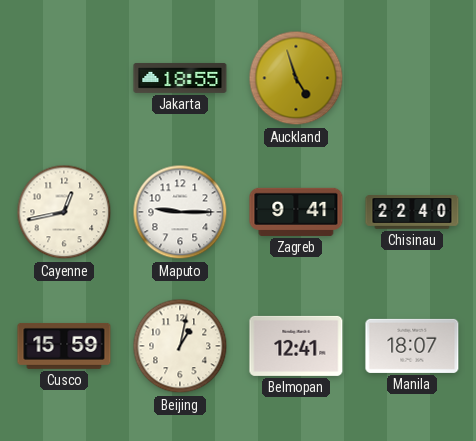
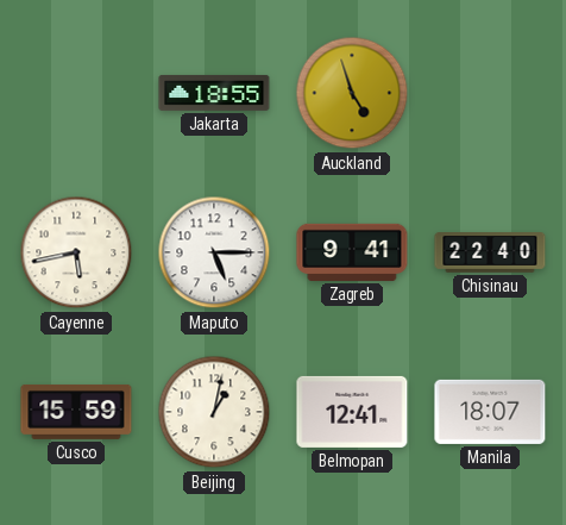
Cayenne: 12:43 -> 5:43 (76, 252)
Maputo: 9:15 -> 5:15 (214, 252)
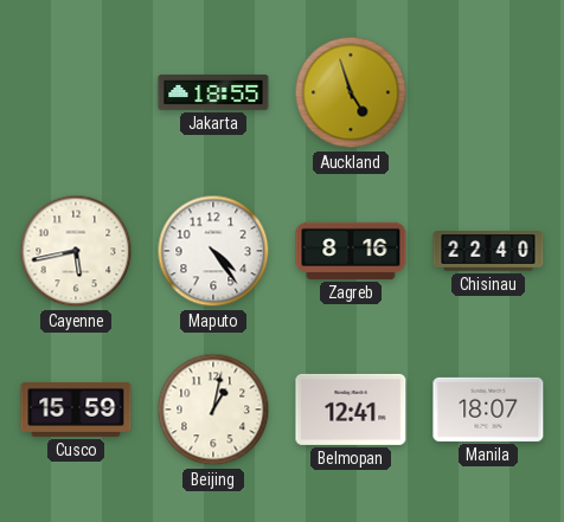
Maputo: 5:15 -> 4:24 (213, 251)
Zagreb: 9:41 -> 8:16 (351, 251)
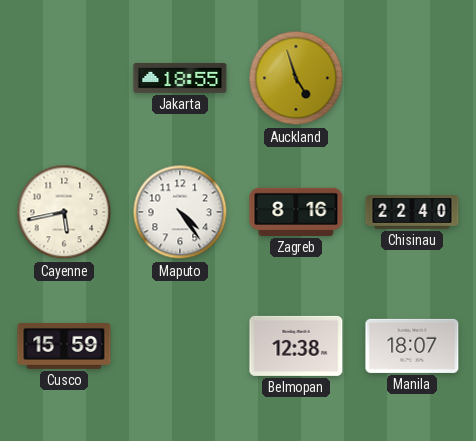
Beijing: 1:02 -> none (213, 410)
Belmopan: 12:41 -> 12:38 (296, 346)
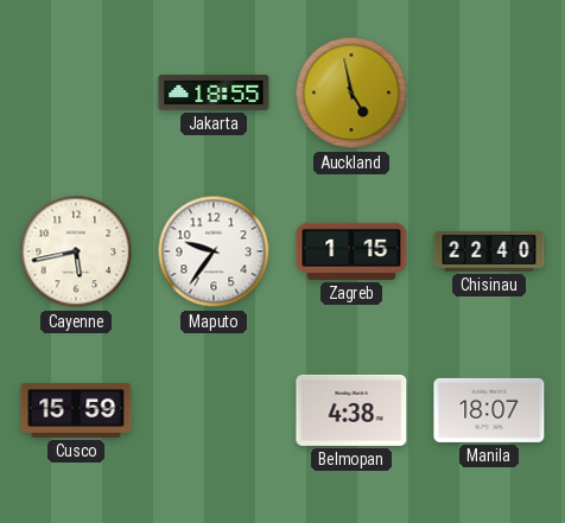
Auckland: 4:57 -> 4:58 (351, 93)
Maputo: 4:24 -> 9:36 (214, 251)
Zagreb: 8:16 -> 1:15 (351, 251)
Belmopan: 12:38 -> 4:38 (351, 410)
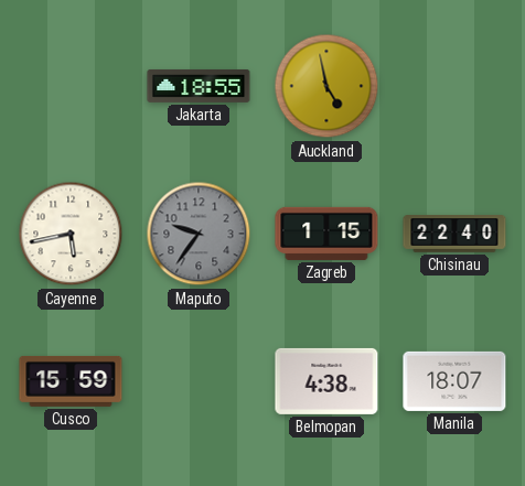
Maputo dial: white -> grey (199, 234)
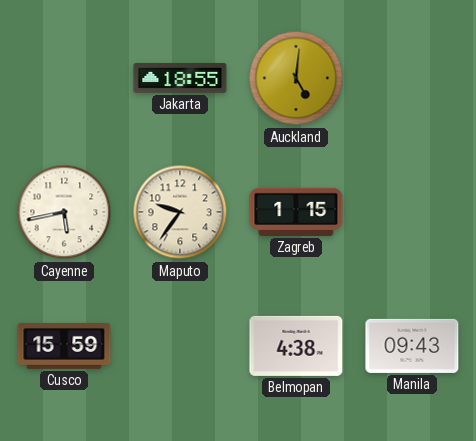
Auckland: 4:58 -> 5:01 (296, 78)
Maputo dial: grey -> cream (180, 212)
Chisinau: 22:40 -> none (454, 234)
Manila: 18:07 -> 09:43 (412, 346)
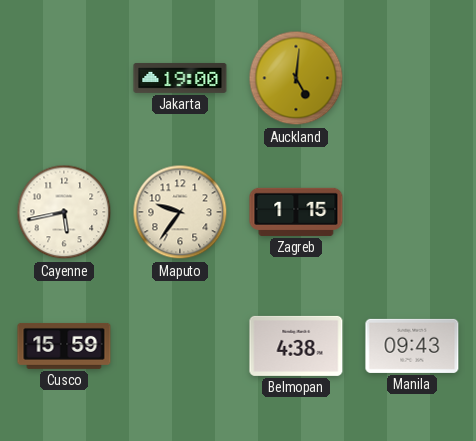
Jakarta: 18:55 -> 19:00 (180, 78)
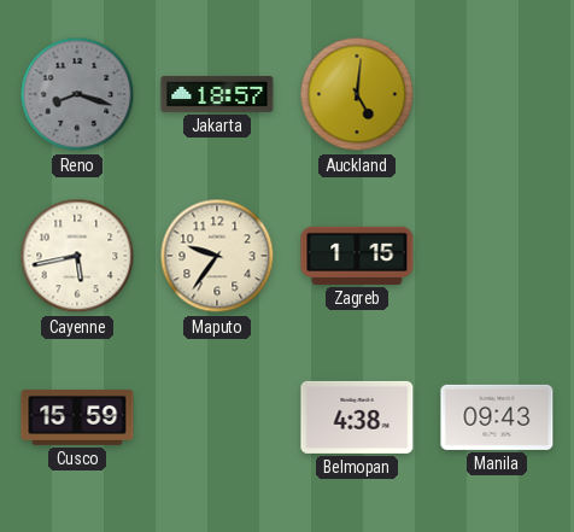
Reno: none -> 8:18 (77, 94)
Jakarta: 19:00 -> 18:57 (217, 94)
